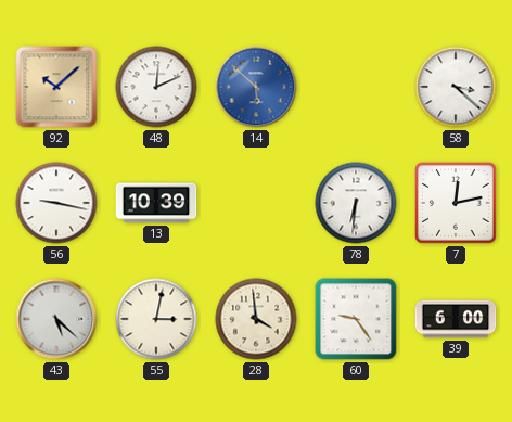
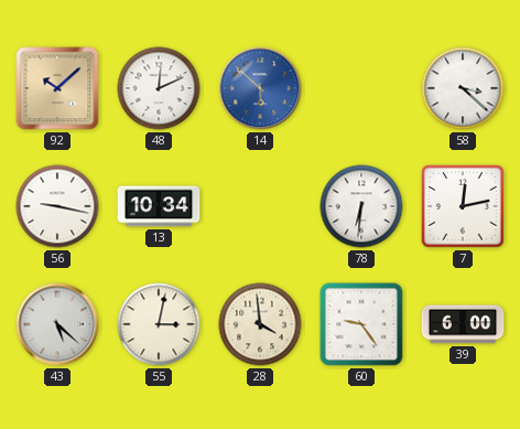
13: 10:39 -> 10:34 (159, 206)
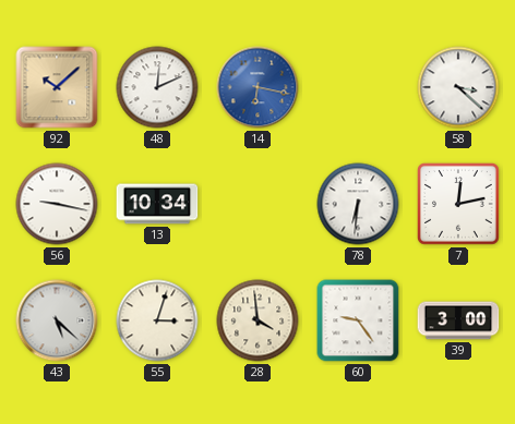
14: 5:52 -> 6:17 (257, 87)
55: 3:02 -> 3:03 (157, 320)
39: 6:00 -> 3:00 (458, 320)
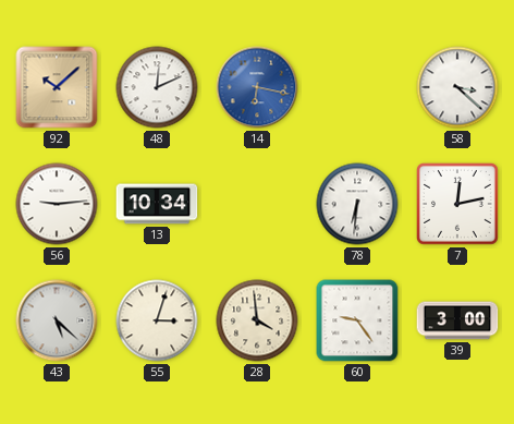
56: 9:17 -> 9:14 (57, 204)
